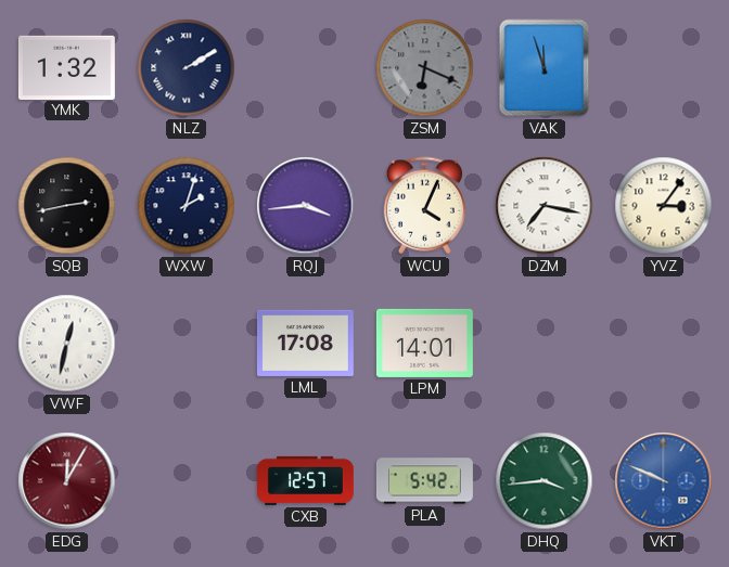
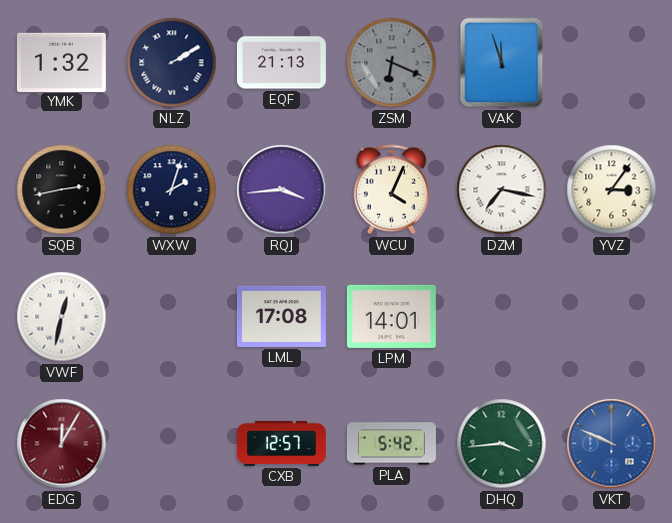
EQF: none -> 21:13 (281, 63)
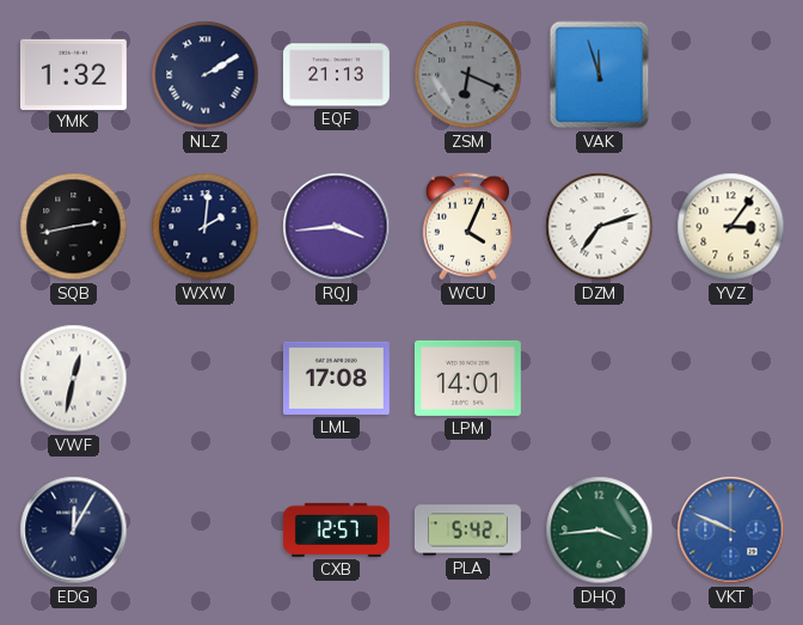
WXW: 2:03 -> 2:01 (206, 227)
DZM: 7:17 -> 7:12 (600, 227)
EDG dial: burgundy -> navy (74, 531)
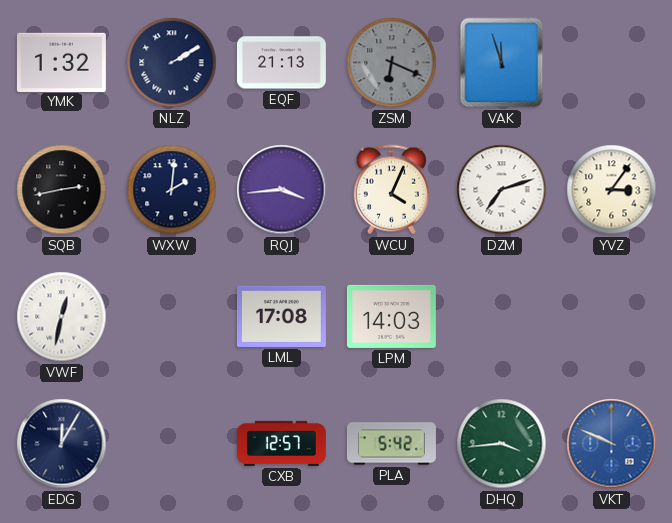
LPM: 14:01 -> 14:03 (391, 316)
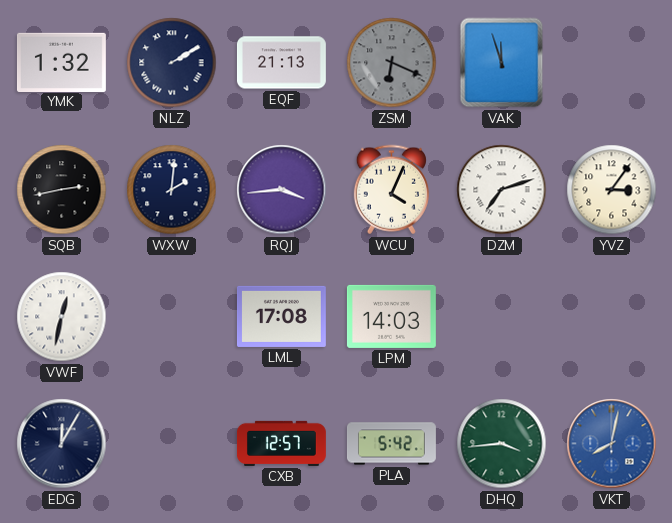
VKT: 9:49 -> 8:02 (612, 444)
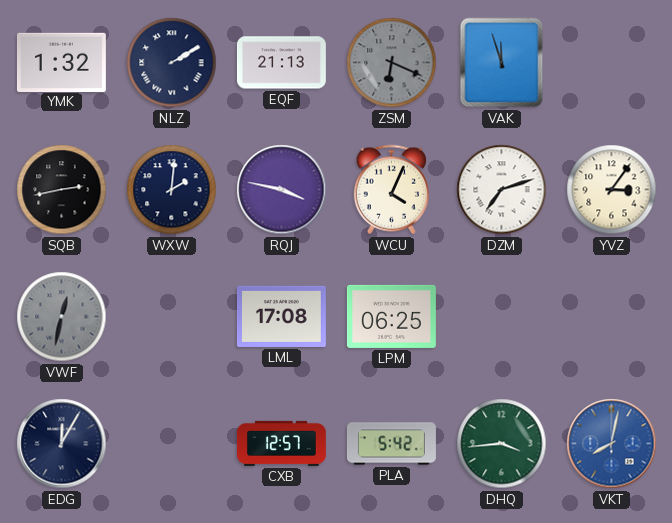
RQJ: 3:44 -> 3:47 (282, 190)
VWF dial: white -> grey (62, 317)
LPM: 14:03 -> 06:25 (391, 316)
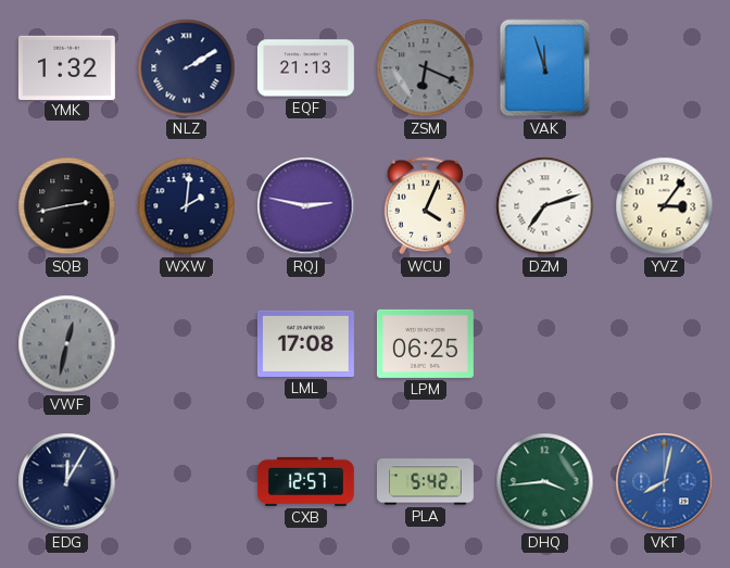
RQJ: 3:47 -> 2:47 (306, 206)
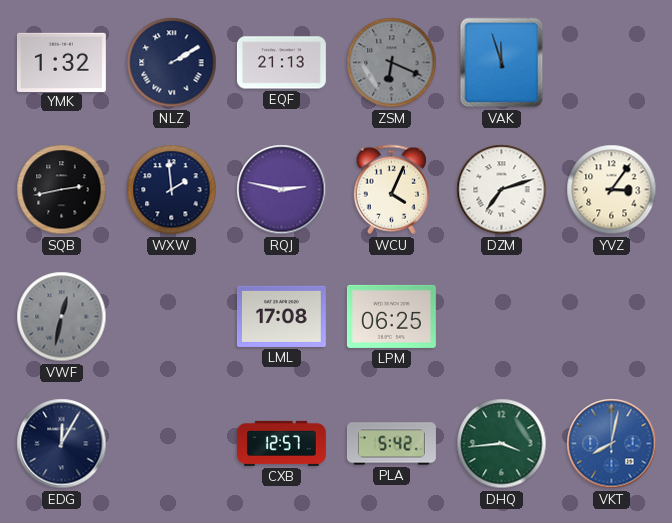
WXW: 2:01 -> 1:59 (172, 190)
